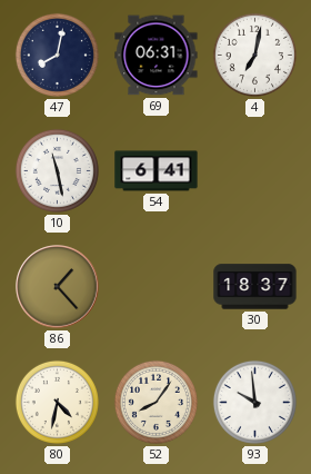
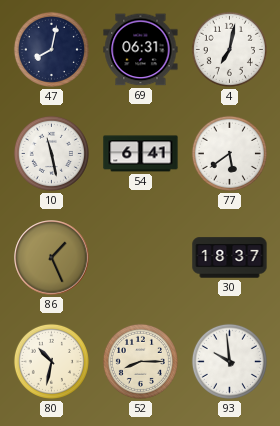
77: none -> 5:39 (229, 153)
86: 1:23 -> 1:26 (52, 258)
80: 4:32 -> 10:32 (51, 361)
52: 8:06 -> 8:15 (140, 361)
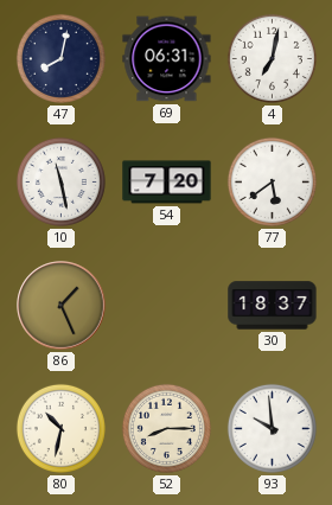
54: 6:41 -> 7:20 (167, 183)
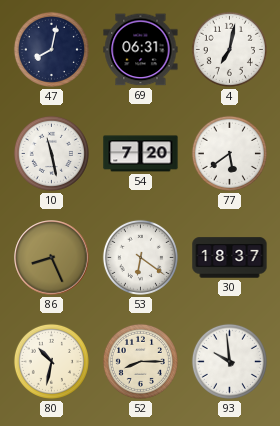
86: 1:26 -> 8:26 (52, 258)
53: none -> 6:21 (140, 257)
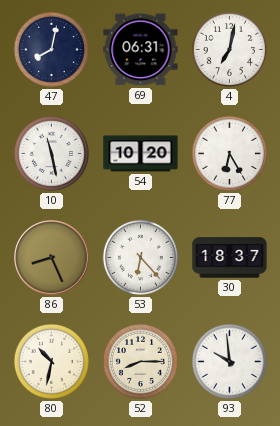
54: 7:20 -> 10:20 (141, 154)
77: 5:39 -> 6:25 (229, 153)
53: 6:21 -> 6:23 (140, 257)
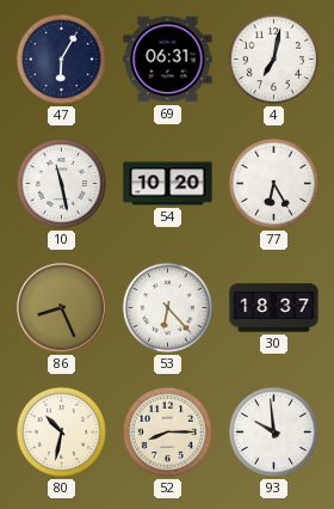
47: 8:02 -> 6:05 (61, 59)
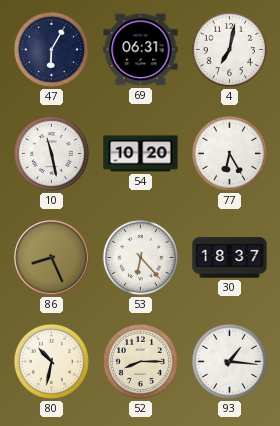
93: 9:59 -> 1:16 (229, 361)
